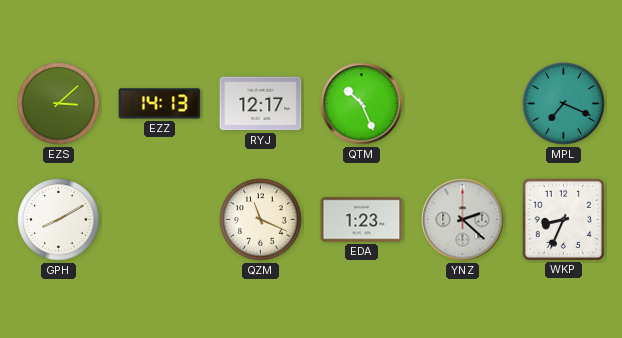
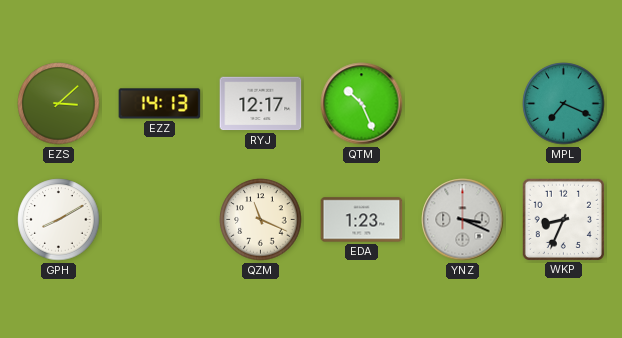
YNZ: 2:22 -> 3:19 (463, 220)
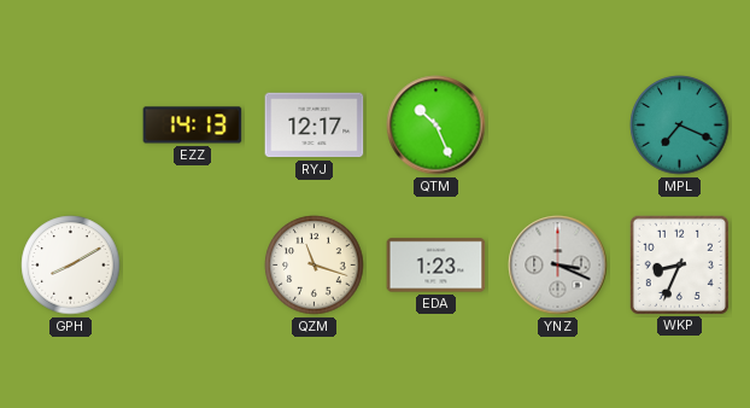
EZS: 3:08 -> none (59, 104)
QZM: 11:19 -> 11:18 (315, 266)
